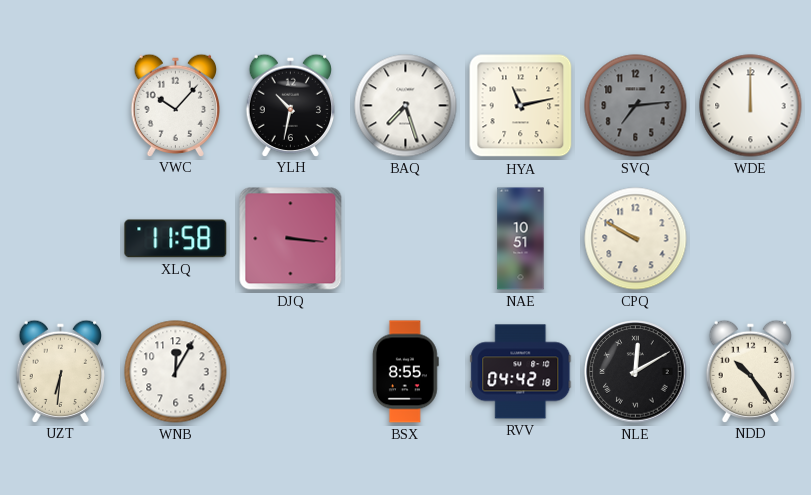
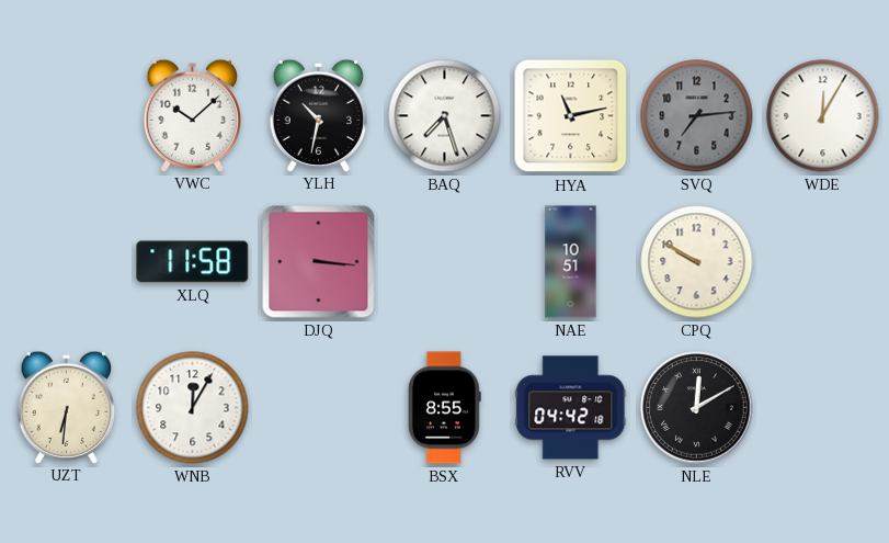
VWC: 10:07 -> 10:08 (192, 115)
WDE: 12:00 -> 12:05 (823, 116)
NDD: 10:24 -> none (750, 371)
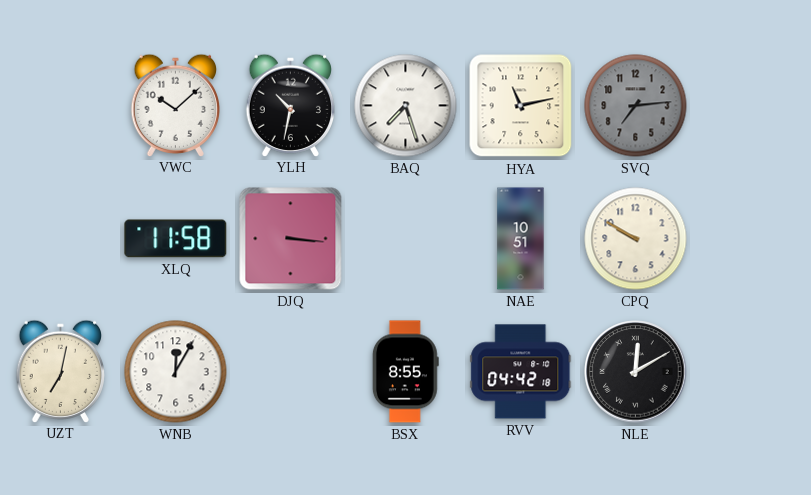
WDE: 12:05 -> none (823, 116)
UZT: 6:31 -> 7:02 (60, 371)
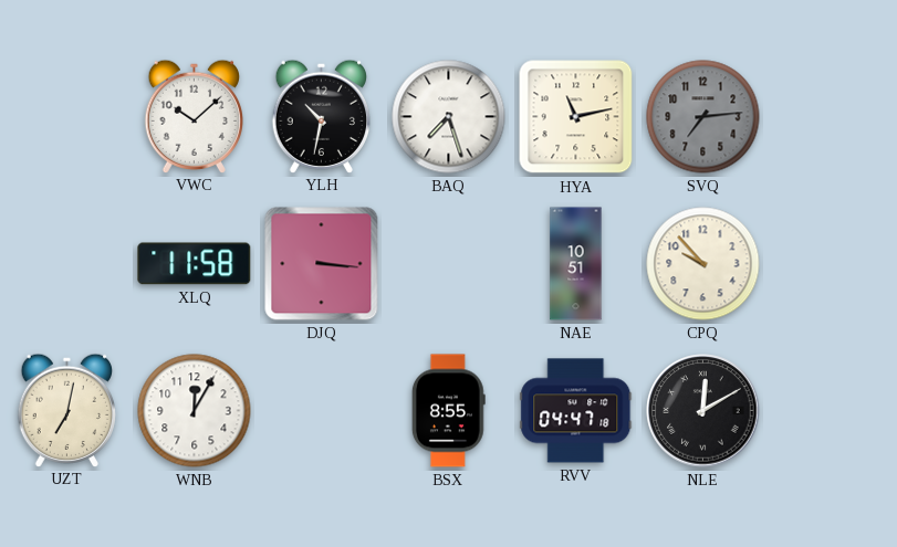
CPQ: 9:50 -> 9:53 (703, 264)
RVV: 04:42 -> 04:47 (576, 411)
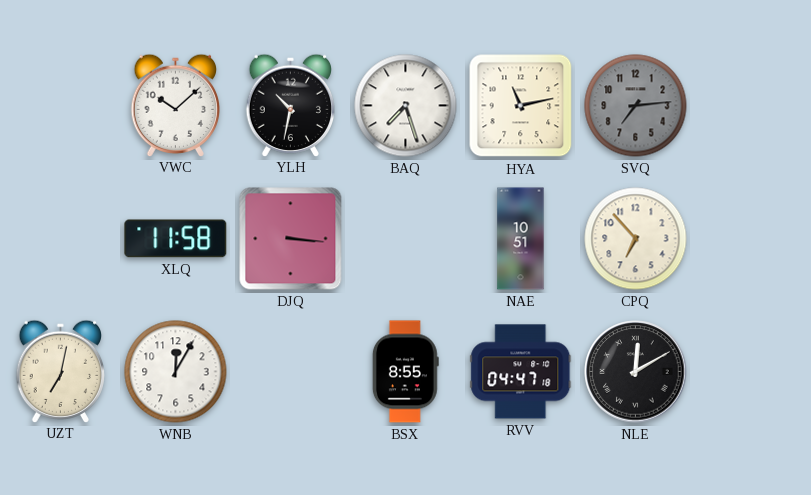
CPQ: 9:53 -> 6:53 (636, 239)
